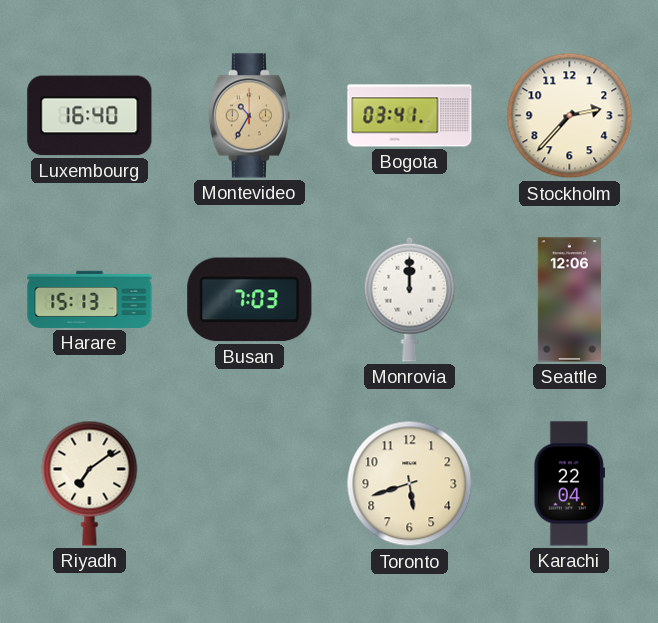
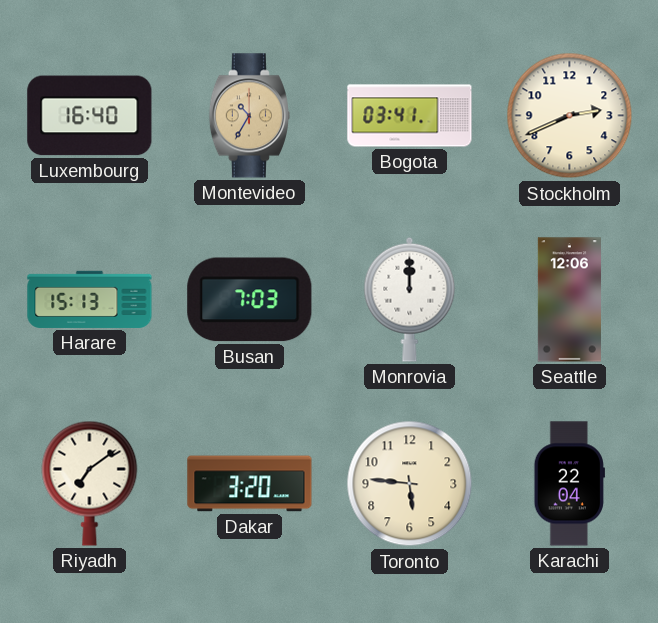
Stockholm: 2:37 -> 2:41 (570, 116)
Dakar: none -> 3:20 (250, 484)
Toronto: 5:42 -> 5:46 (410, 484)
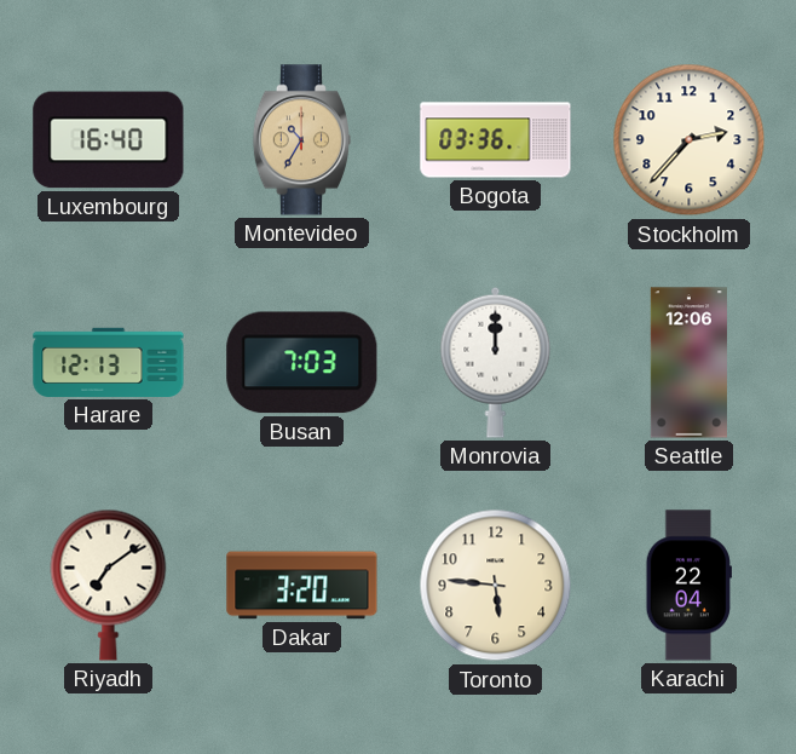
Bogota: 03:41 -> 03:36 (496, 140)
Stockholm: 2:41 -> 2:37 (690, 140)
Harare: 15:13 -> 12:13 (109, 362)
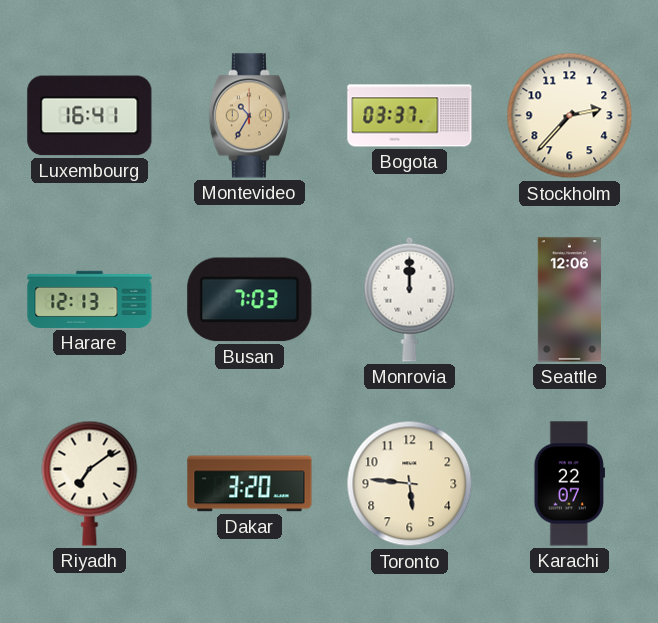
Luxembourg: 16:40 -> 16:41 (90, 116)
Bogota: 03:36 -> 03:37 (410, 116)
Karachi: 22:04 -> 22:07 (569, 484)
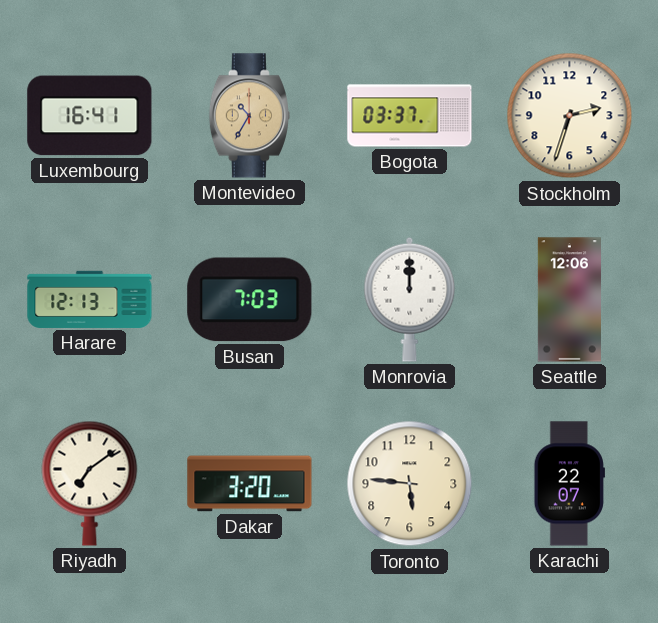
Stockholm: 2:37 -> 2:33 (570, 116)
